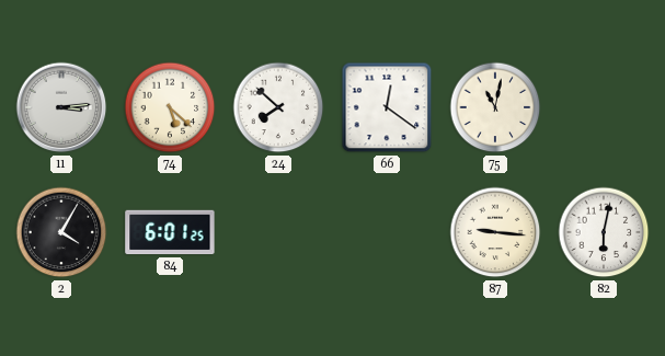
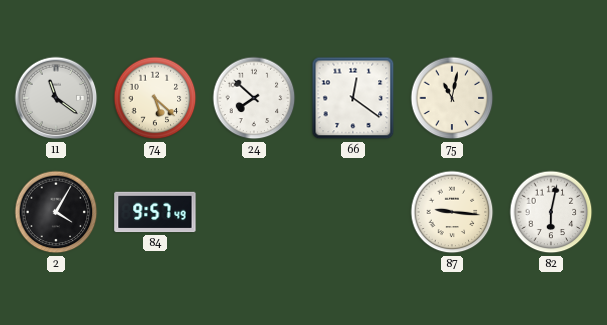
11: 3:14 -> 11:21 (56, 98)
84: 6:01 -> 9:57 (155, 212)
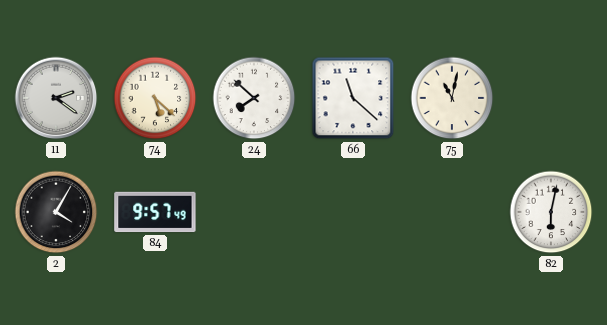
11: 11:21 -> 2:21 (56, 98)
66: 12:21 -> 11:22 (353, 98)
87: 9:16 -> none (452, 212)
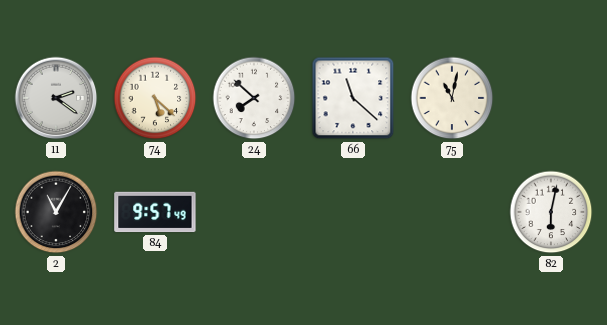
2: 4:05 -> 11:05 (56, 212)
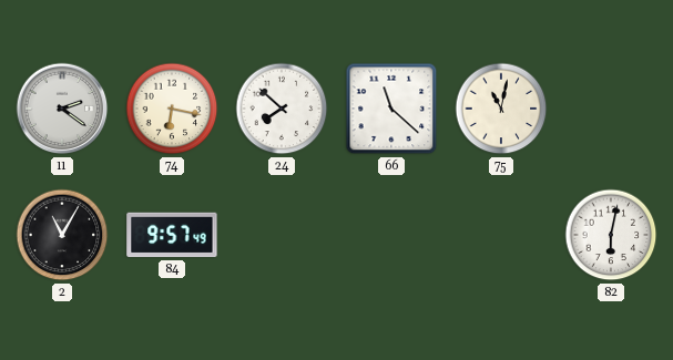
74: 5:22 -> 6:17 (172, 109)
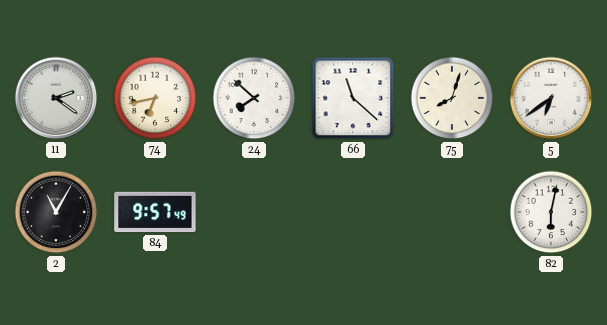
74: 6:17 -> 6:43 (155, 98)
75: 11:02 -> 8:03 (452, 98)
5: none -> 6:39 (551, 98)
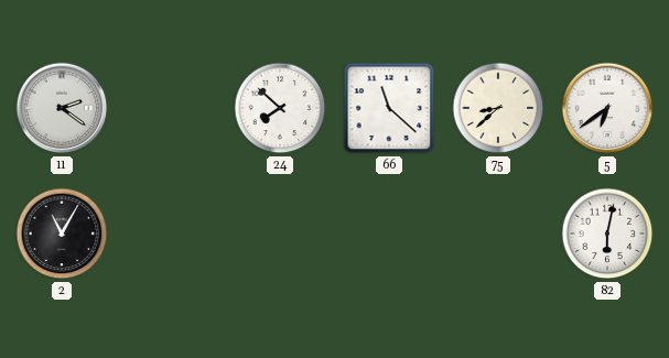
74: 6:43 -> none (155, 98)
75: 8:03 -> 8:38 (498, 108)
84: 9:57 -> none (155, 212)
